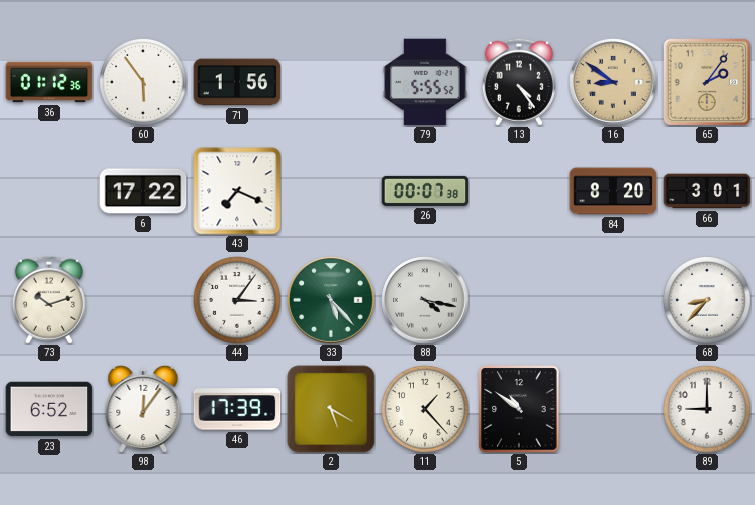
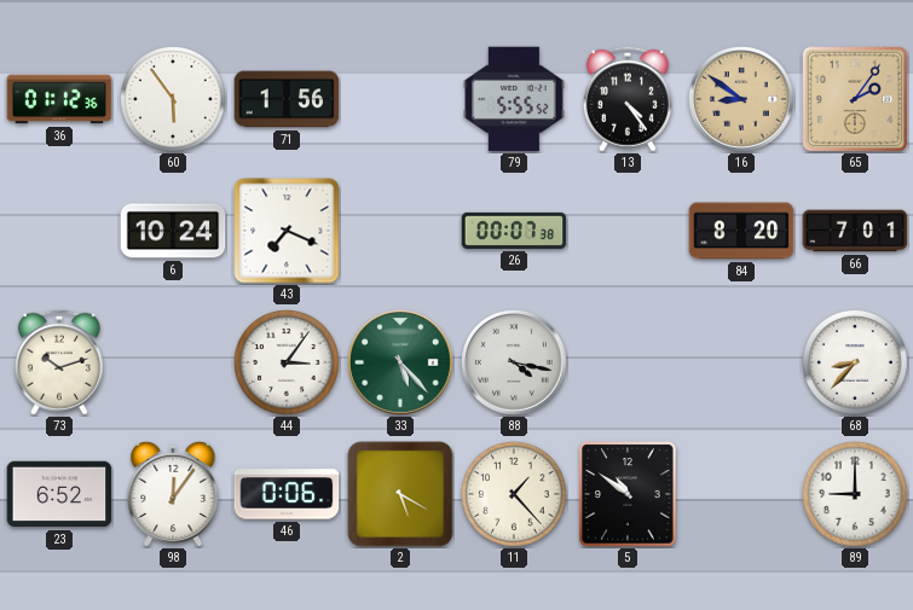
6: 17:22 -> 10:24 (173, 231)
66: 3:01 -> 7:01 (855, 231)
46: 17:39 -> 0:06 (287, 494)
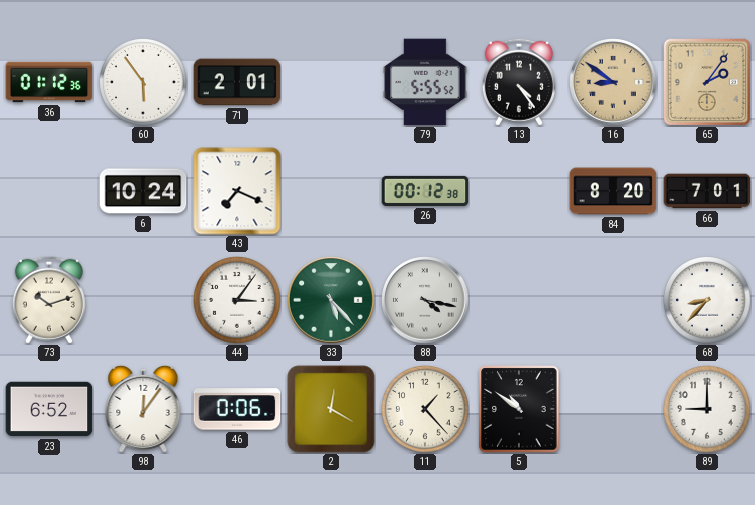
71: 1:56 -> 2:01 (237, 82)
26: 00:07 -> 00:12 (425, 191)
2: 5:20 -> 12:20 (331, 409)
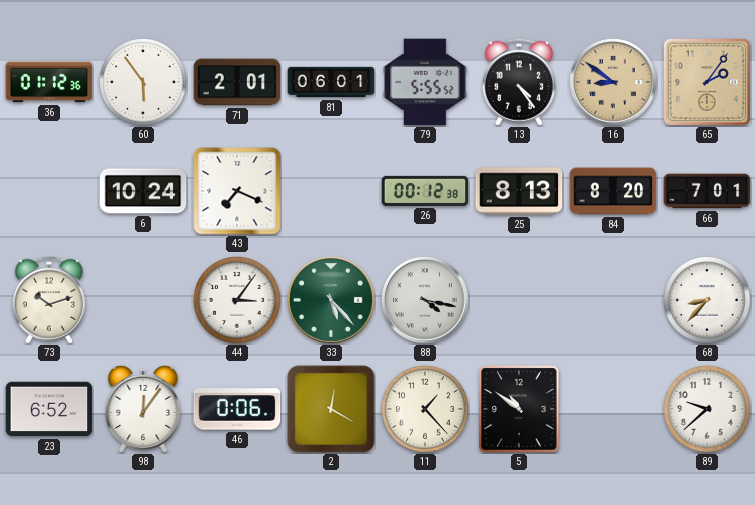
81: none -> 06:01 (331, 82)
25: none -> 8:13 (519, 191)
89: 9:00 -> 9:38 (708, 410)
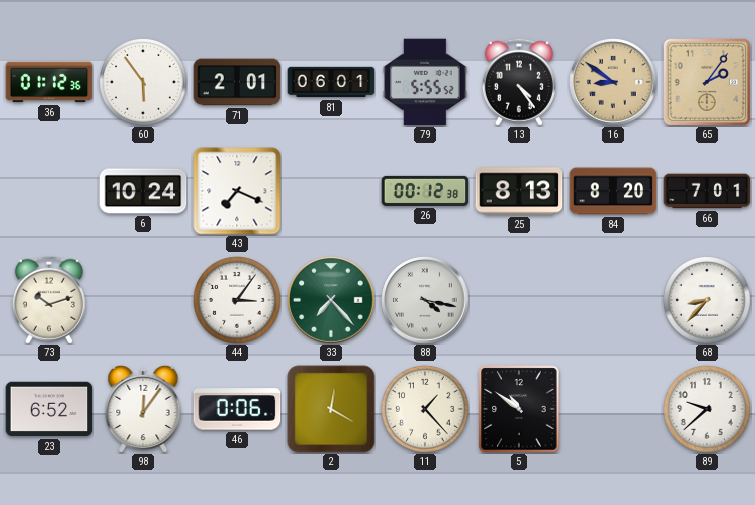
33: 5:23 -> 7:23 (331, 300)
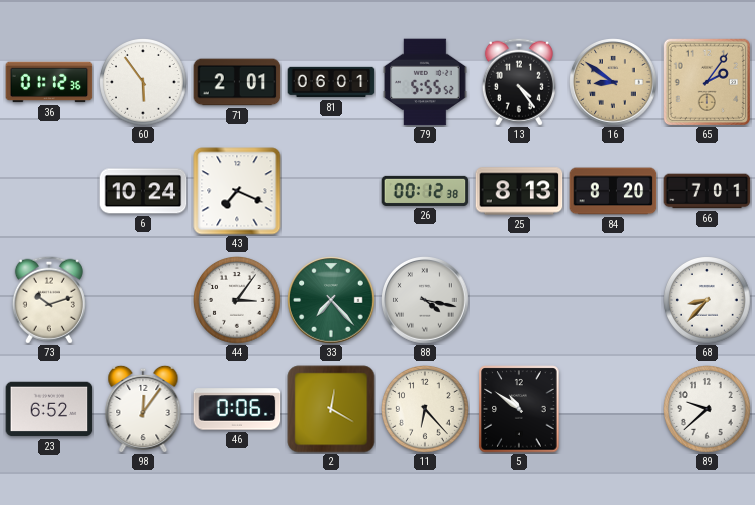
11: 1:23 -> 6:23 (426, 410)
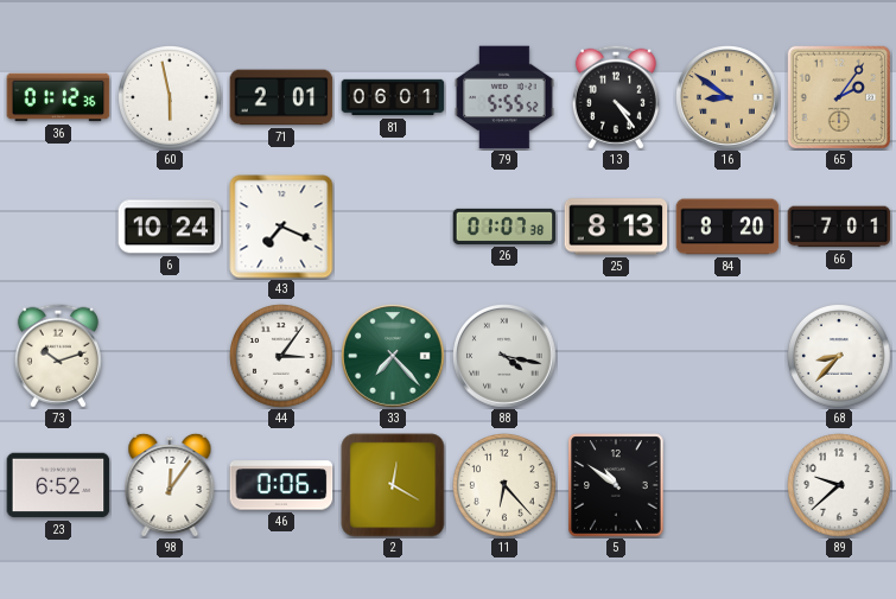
60: 5:54 -> 5:58 (171, 98)
26: 00:12 -> 01:07 (504, 227)
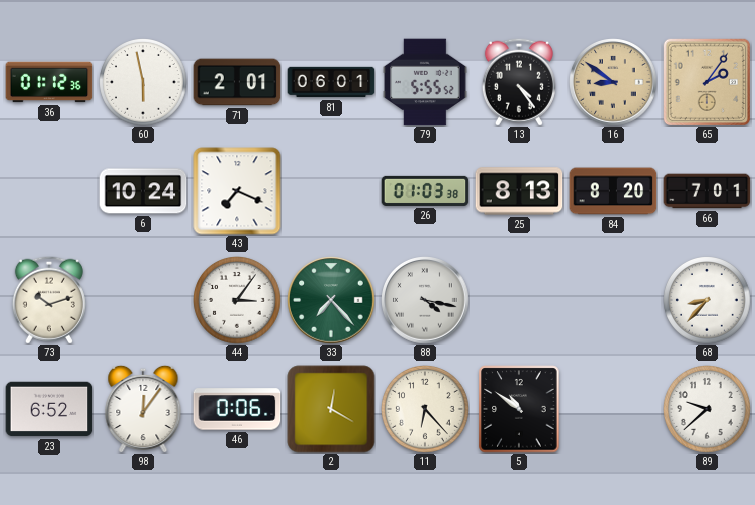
26: 01:07 -> 01:03 (425, 191)
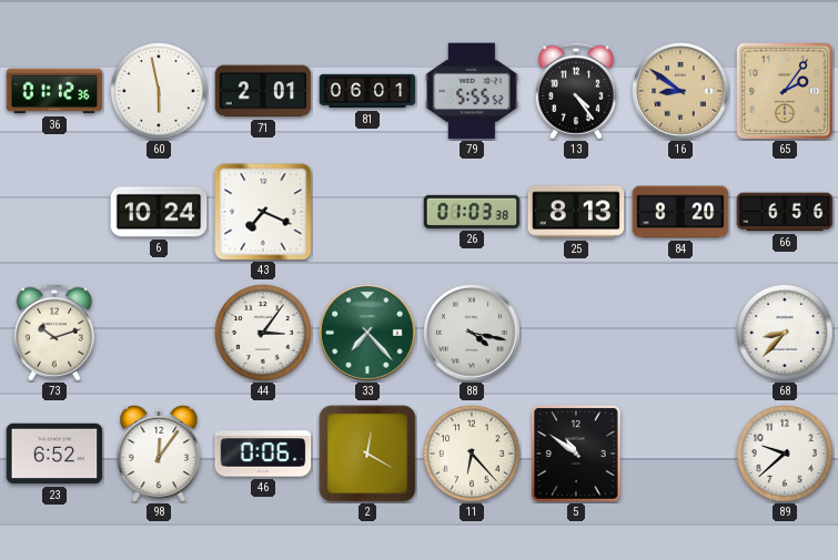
66: 7:01 -> 6:56 (785, 212)
